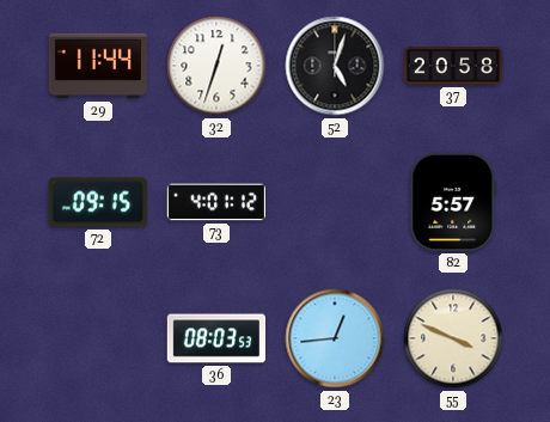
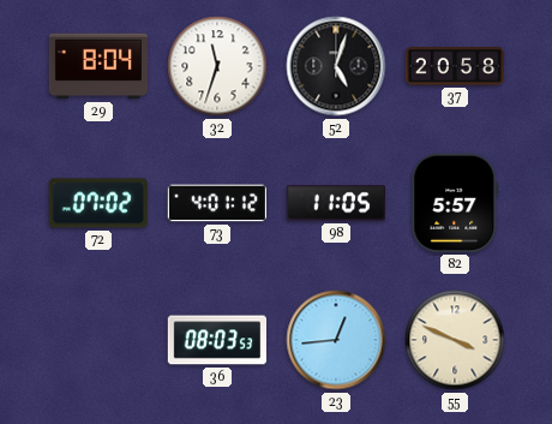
29: 11:44 -> 8:04 (97, 66)
32: 12:33 -> 11:33 (217, 66)
72: 09:15 -> 07:02 (98, 203)
98: none -> 11:05 (335, 203)
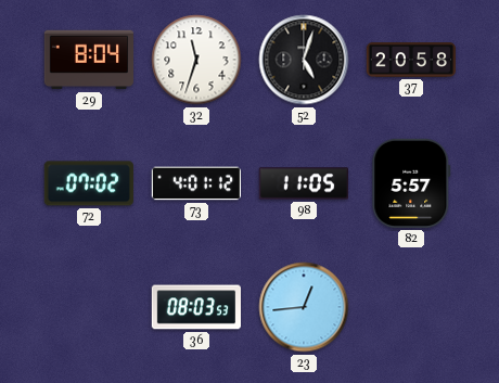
55: 3:49 -> none (455, 340)
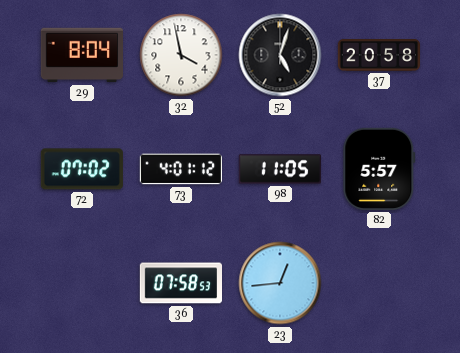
32: 11:33 -> 3:58 (181, 55)
36: 08:03 -> 07:58 (180, 283)
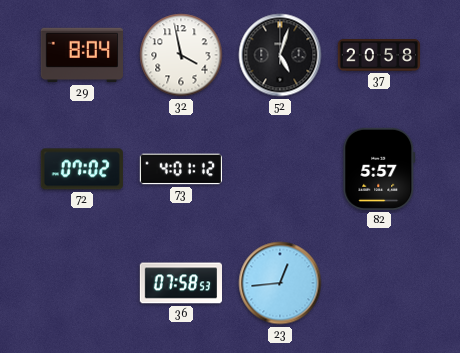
98: 11:05 -> none (279, 169)
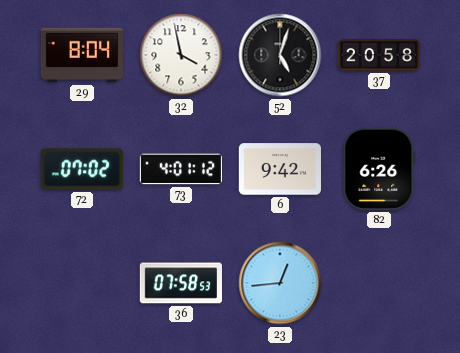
6: none -> 9:42 (279, 169)
82: 5:57 -> 6:26 (379, 169)
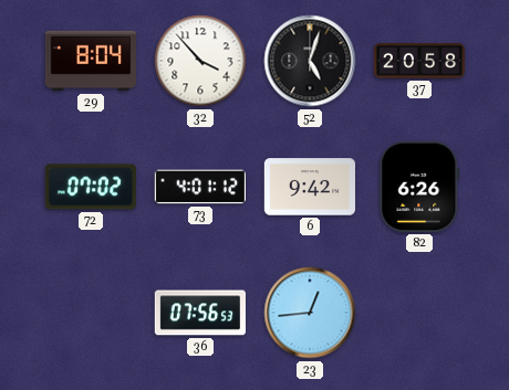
32: 3:58 -> 3:53 (200, 61)
36: 07:58 -> 07:56 (199, 313)
